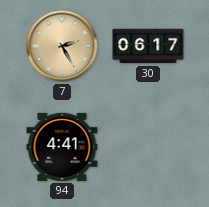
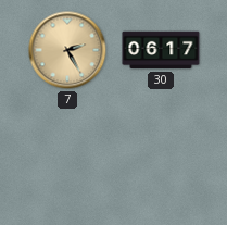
94: 4:41 -> none (62, 147)
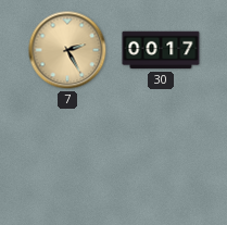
30: 06:17 -> 00:17 (161, 50)
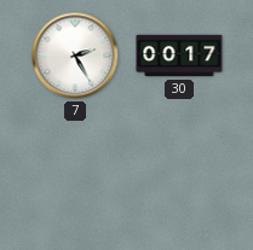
7 dial: champagne -> white (75, 56)
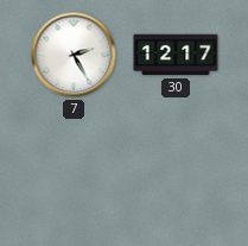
30: 00:17 -> 12:17 (176, 55)
